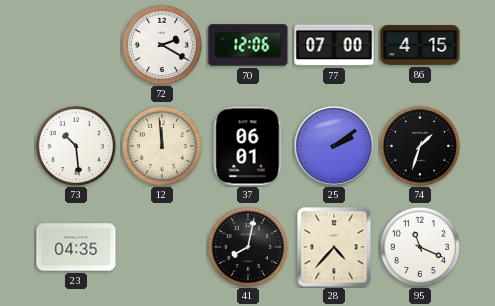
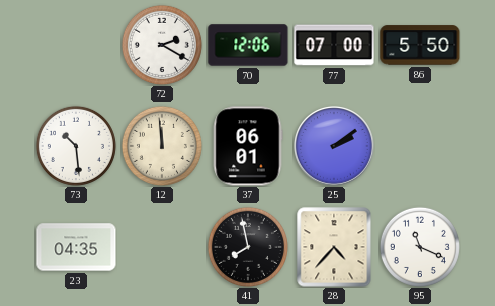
86: 4:15 -> 5:50 (420, 45)
74: 1:33 -> none (420, 146)
41: 8:02 -> 7:58 (248, 247)
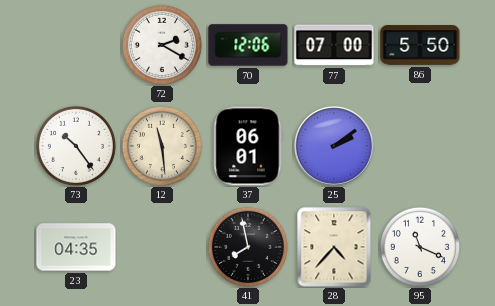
73: 10:29 -> 10:24 (76, 146)
12: 11:59 -> 11:29 (162, 146)
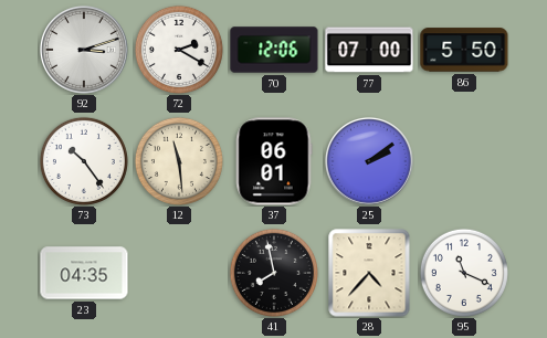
92: none -> 3:12 (85, 51)
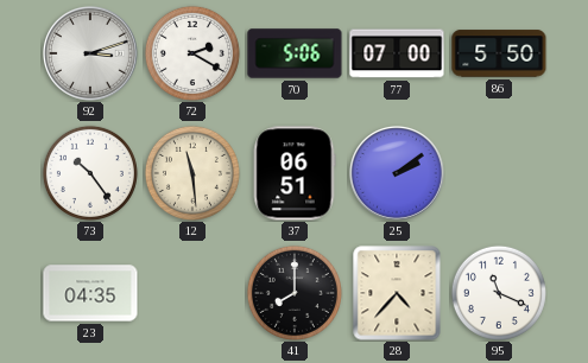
70: 12:06 -> 5:06 (295, 53)
37: 06:01 -> 06:51 (295, 173)
41: 7:58 -> 8:00 (295, 293)
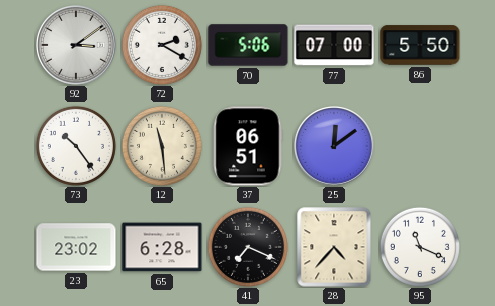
92: 3:12 -> 3:09 (77, 46)
25: 2:09 -> 12:09 (335, 147)
23: 04:35 -> 23:02 (76, 247)
65: none -> 6:28 (162, 247)
41: 8:00 -> 7:19 (248, 247)
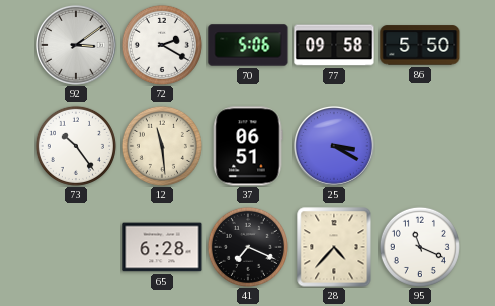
77: 07:00 -> 09:58 (334, 45)
25: 12:09 -> 3:20 (335, 147)
23: 23:02 -> none (76, 247)
